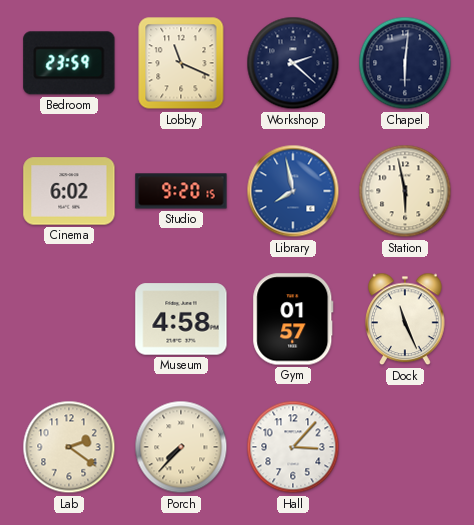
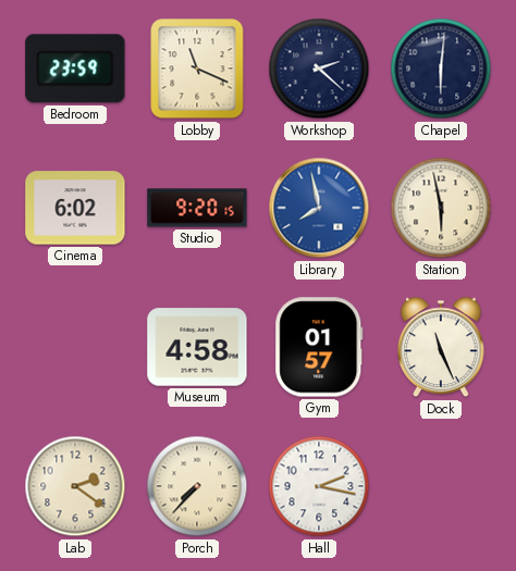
Hall: 3:07 -> 2:17 (319, 486)
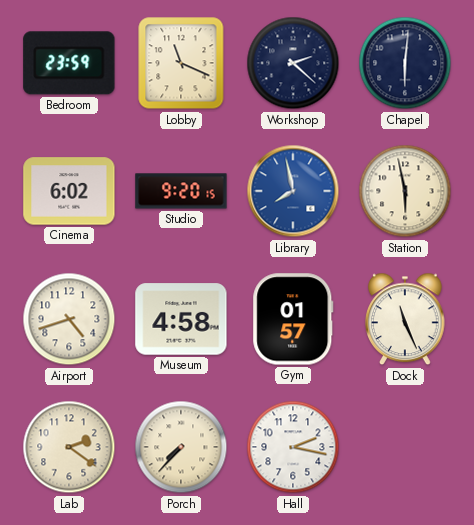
Airport: none -> 4:42 (69, 319)
